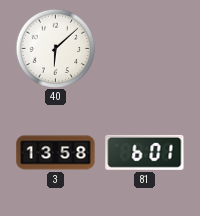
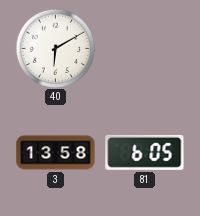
40: 6:08 -> 6:10 (55, 48)
81: 6:01 -> 6:05 (145, 152)
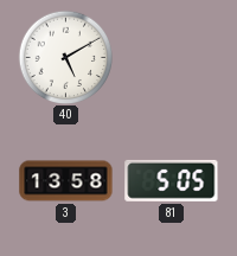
40: 6:10 -> 5:10 (65, 57)
81: 6:05 -> 5:05 (172, 180)
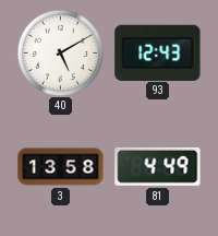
93: none -> 12:43 (158, 52)
81: 5:05 -> 4:49 (158, 166)
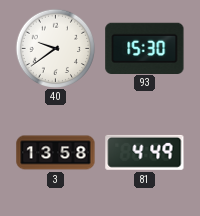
40: 5:10 -> 9:39 (55, 48)
93: 12:43 -> 15:30 (145, 48)
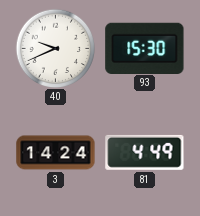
40: 9:39 -> 9:41 (55, 48)
3: 13:58 -> 14:24 (56, 153)
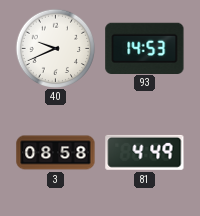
93: 15:30 -> 14:53 (145, 48)
3: 14:24 -> 08:58 (56, 153)
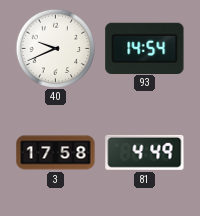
93: 14:53 -> 14:54 (145, 48)
3: 08:58 -> 17:58 (56, 153)
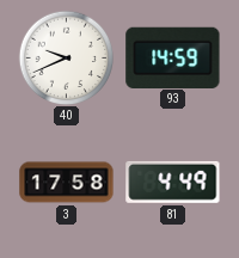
93: 14:54 -> 14:59 (173, 57)
